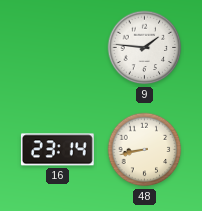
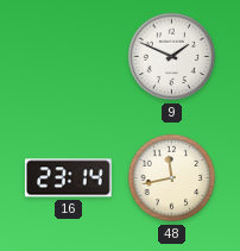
9: 1:46 -> 1:49 (172, 57)
48: 8:43 -> 11:43 (172, 178)
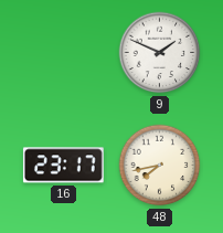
16: 23:14 -> 23:17 (63, 166)
48: 11:43 -> 7:43 (160, 166)
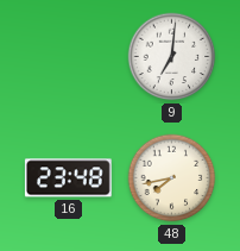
9: 1:49 -> 7:01 (172, 57)
16: 23:17 -> 23:48 (68, 178)
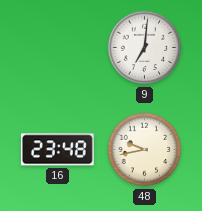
48: 7:43 -> 9:43 (145, 150)
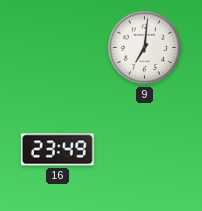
16: 23:48 -> 23:49 (57, 150)
48: 9:43 -> none (145, 150)
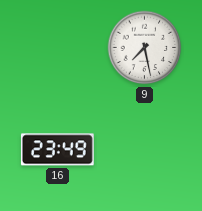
9: 7:01 -> 7:28 (145, 48)
